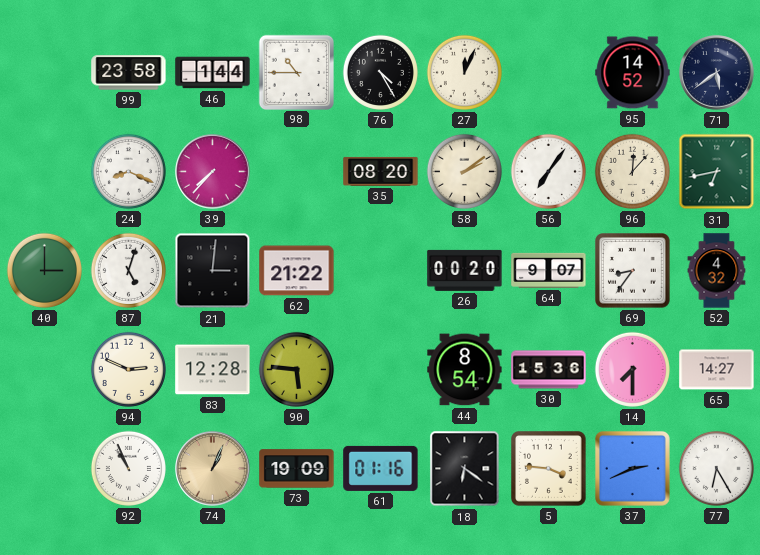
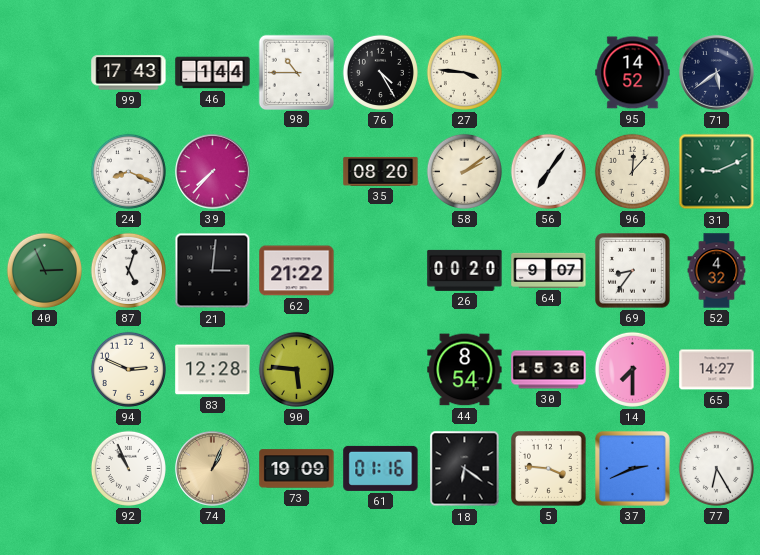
99: 23:58 -> 17:43 (129, 73)
27: 12:04 -> 3:46 (464, 72)
31: 6:43 -> 9:11 (717, 172)
40: 3:00 -> 2:56 (44, 270)
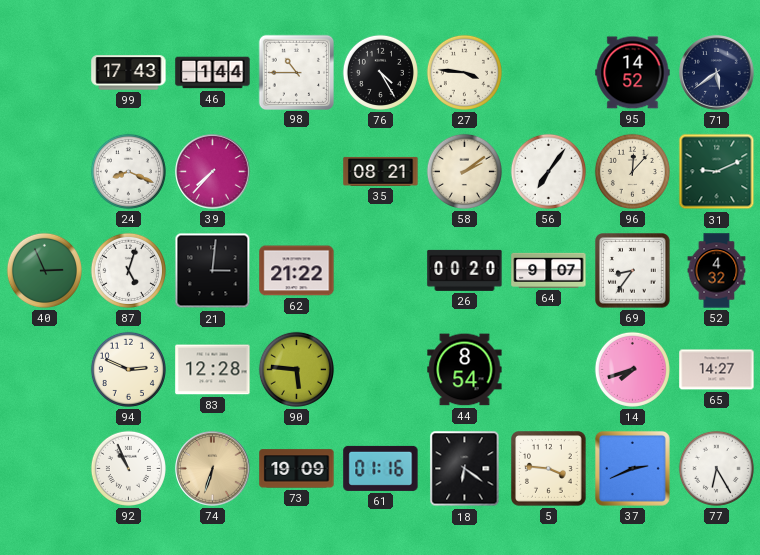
35: 08:20 -> 08:21 (381, 171)
30: 15:36 -> none (549, 370)
14: 7:30 -> 7:42 (632, 369)
74: 1:04 -> 6:33 (213, 469)
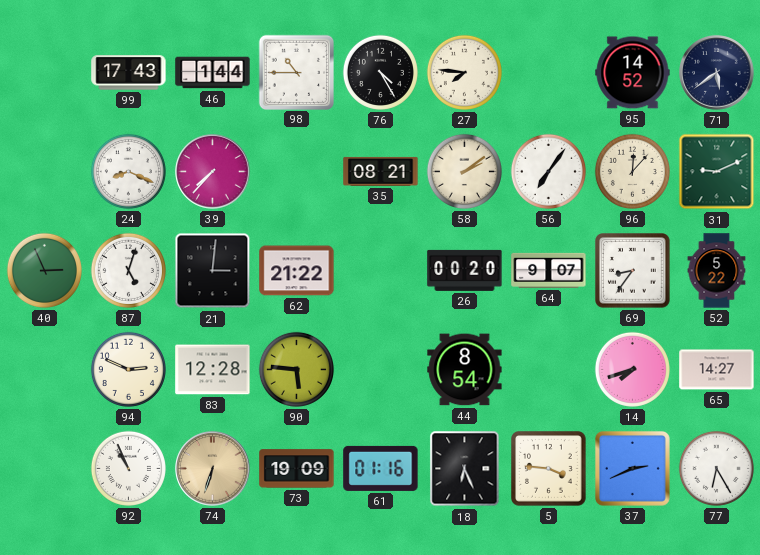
27: 3:46 -> 7:46 (464, 72)
52: 4:32 -> 5:22 (717, 271)
18: 6:21 -> 6:26 (465, 469)
